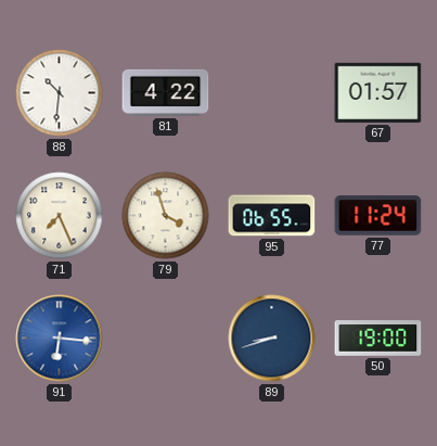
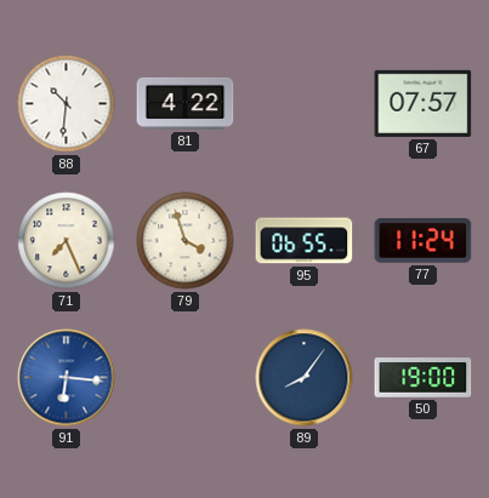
67: 01:57 -> 07:57 (423, 103)
89: 8:42 -> 8:06 (305, 378)
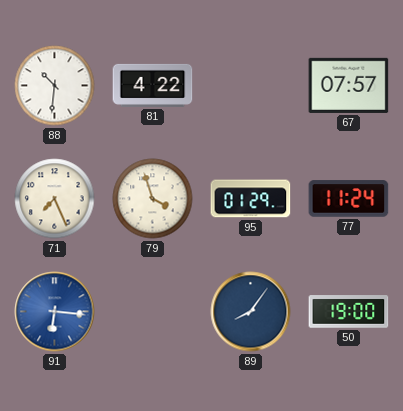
95: 06:55 -> 01:29 (251, 199)
